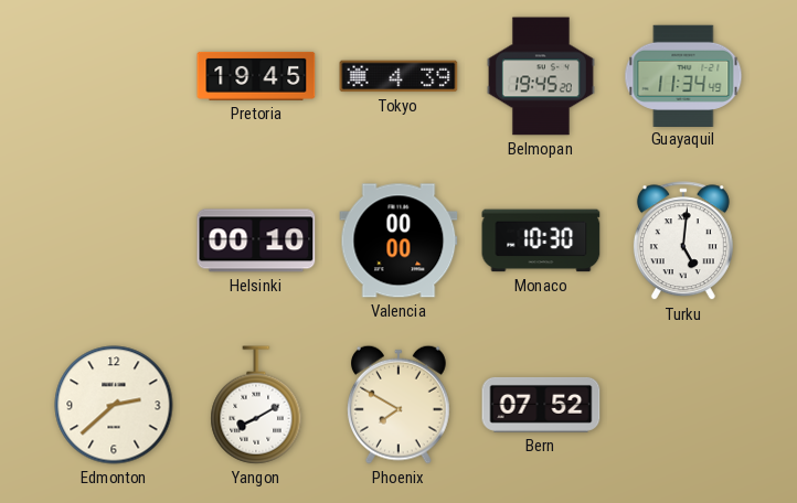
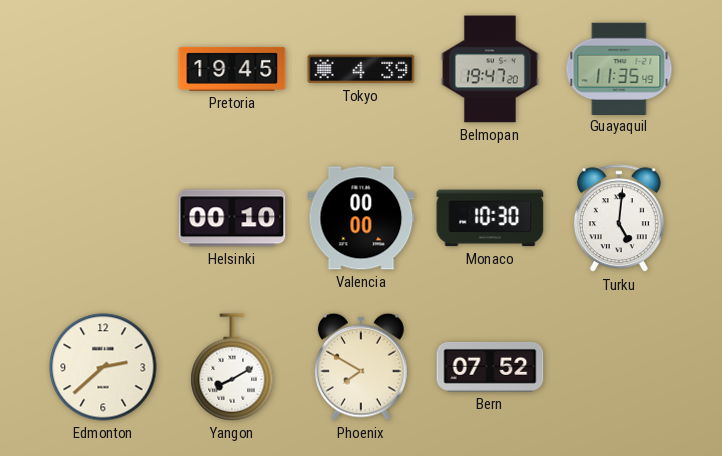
Belmopan: 19:45 -> 19:47 (490, 69)
Guayaquil: 11:34 -> 11:35 (619, 68)
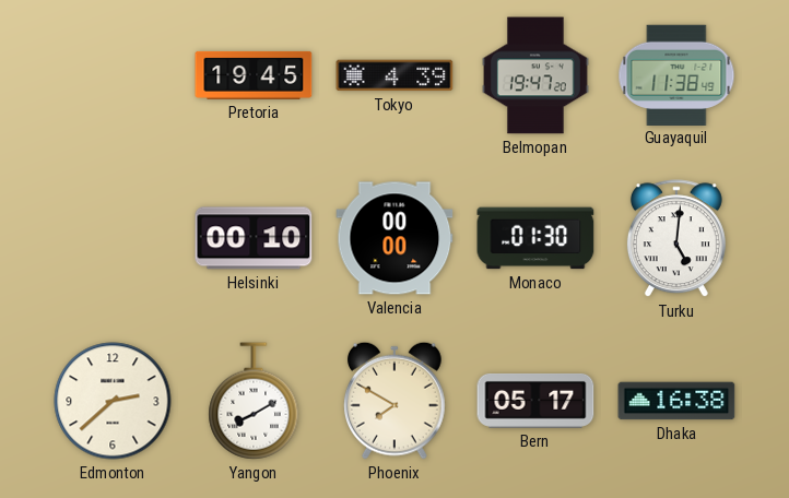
Guayaquil: 11:35 -> 11:38 (676, 74)
Monaco: 10:30 -> 01:30 (535, 238)
Bern: 07:52 -> 05:17 (535, 401)
Dhaka: none -> 16:38 (676, 401)
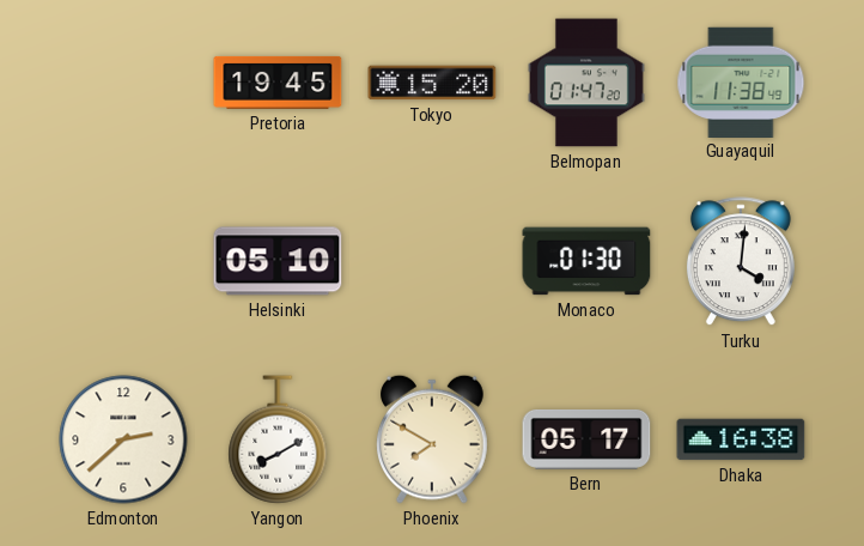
Tokyo: 4:39 -> 15:20 (432, 83)
Belmopan: 19:47 -> 01:47 (586, 83)
Helsinki: 00:10 -> 05:10 (278, 261)
Valencia: 00:00 -> none (394, 238)
Turku: 5:01 -> 4:01 (741, 262)
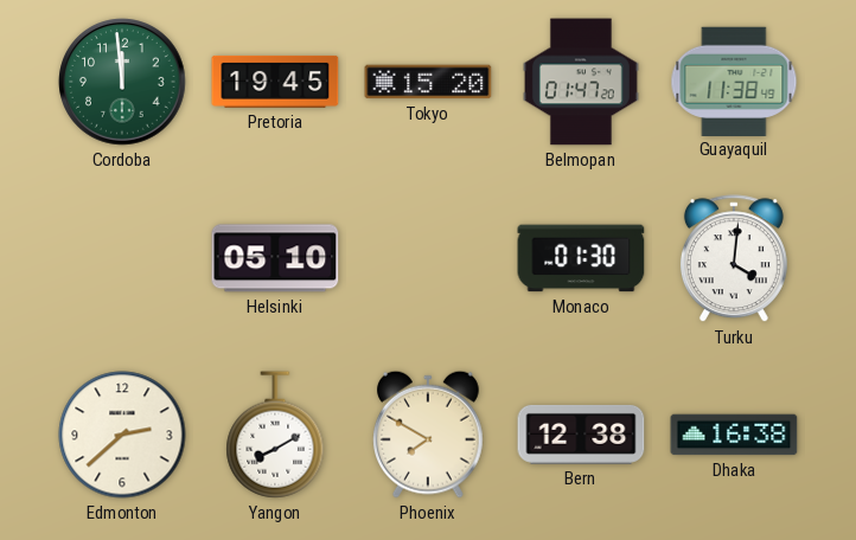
Cordoba: none -> 11:59 (122, 82)
Bern: 05:17 -> 12:38 (581, 435)
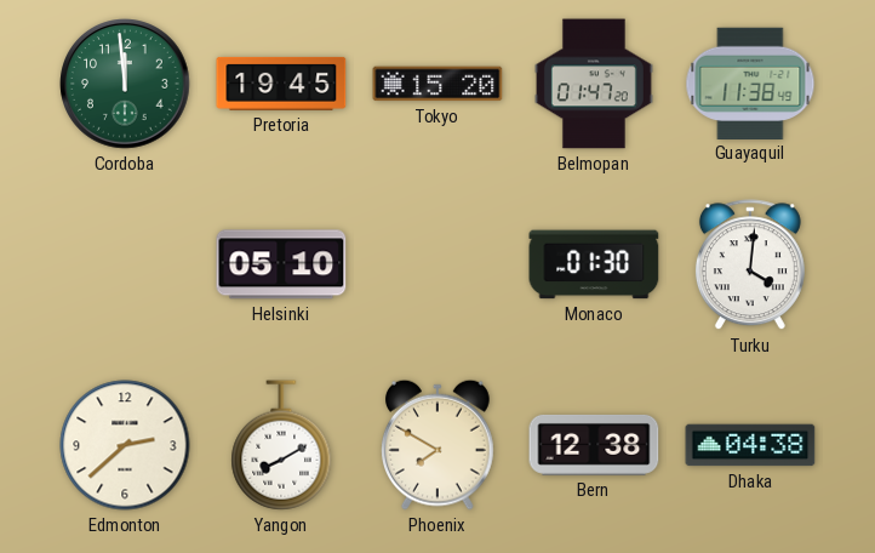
Dhaka: 16:38 -> 04:38 (750, 445)
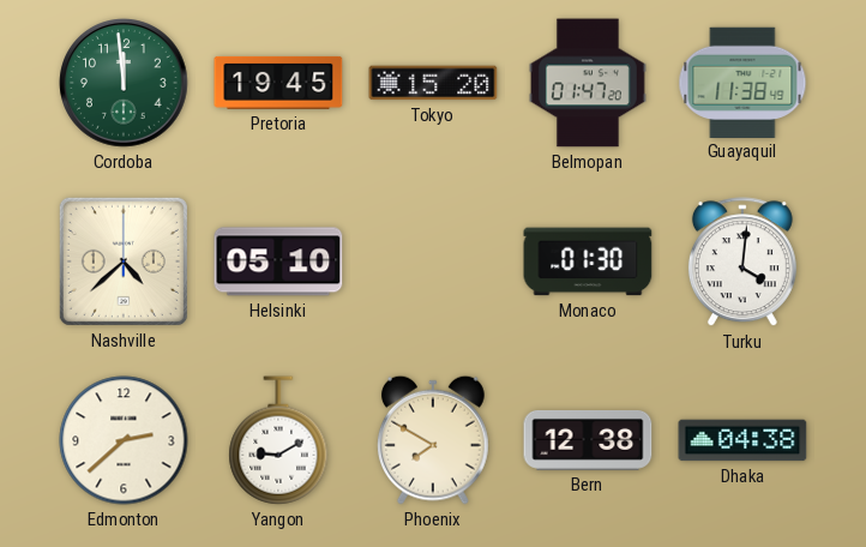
Nashville: none -> 4:38 (124, 262)
Yangon: 8:10 -> 9:10 (278, 440)
